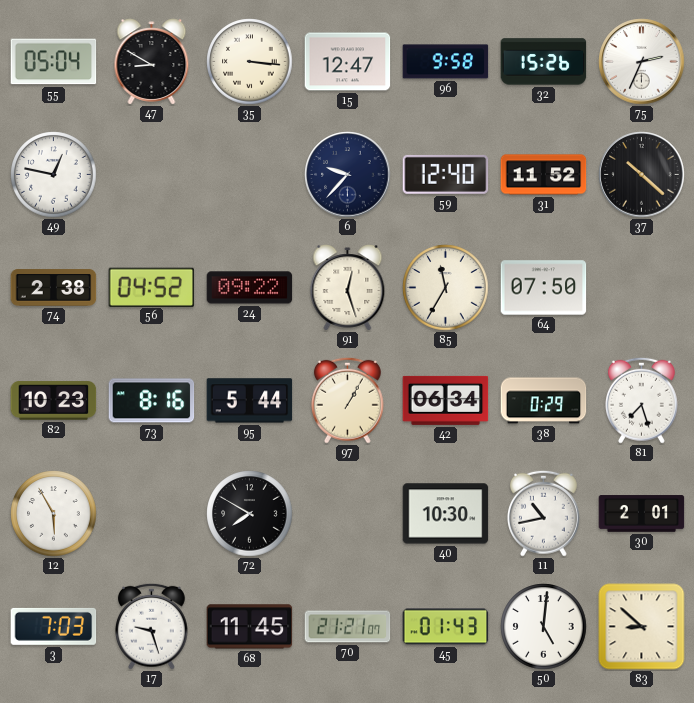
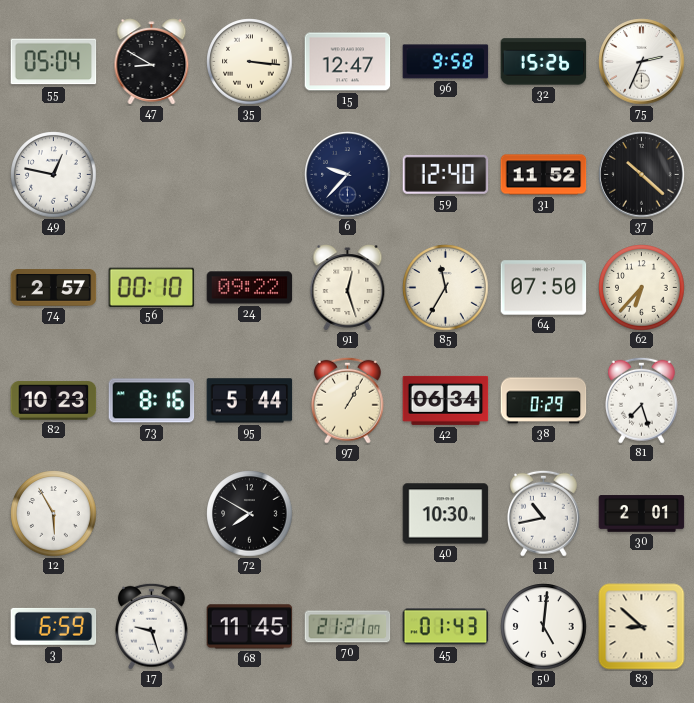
74: 2:38 -> 2:57 (54, 288)
56: 04:52 -> 00:10 (152, 287)
62: none -> 6:37 (642, 288)
3: 7:03 -> 6:59 (54, 626)
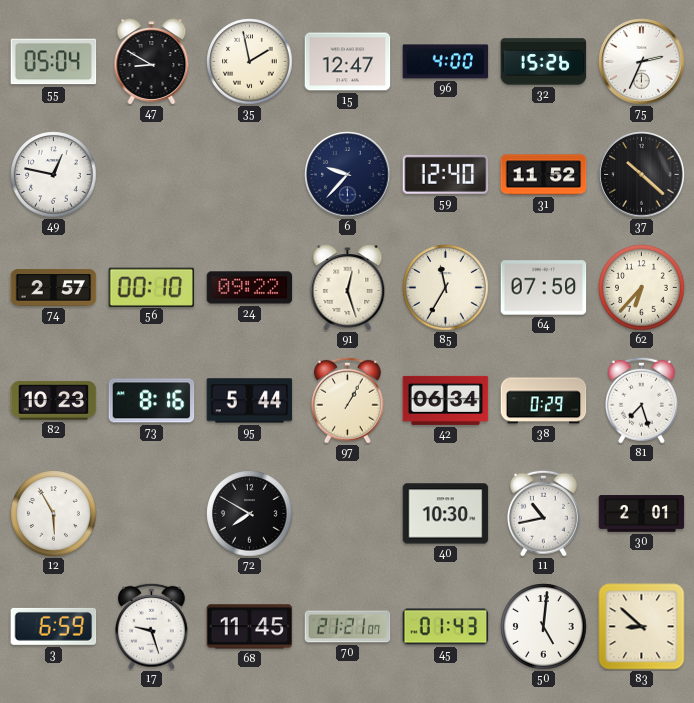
35: 3:16 -> 1:58 (250, 62)
96: 9:58 -> 4:00 (446, 62)
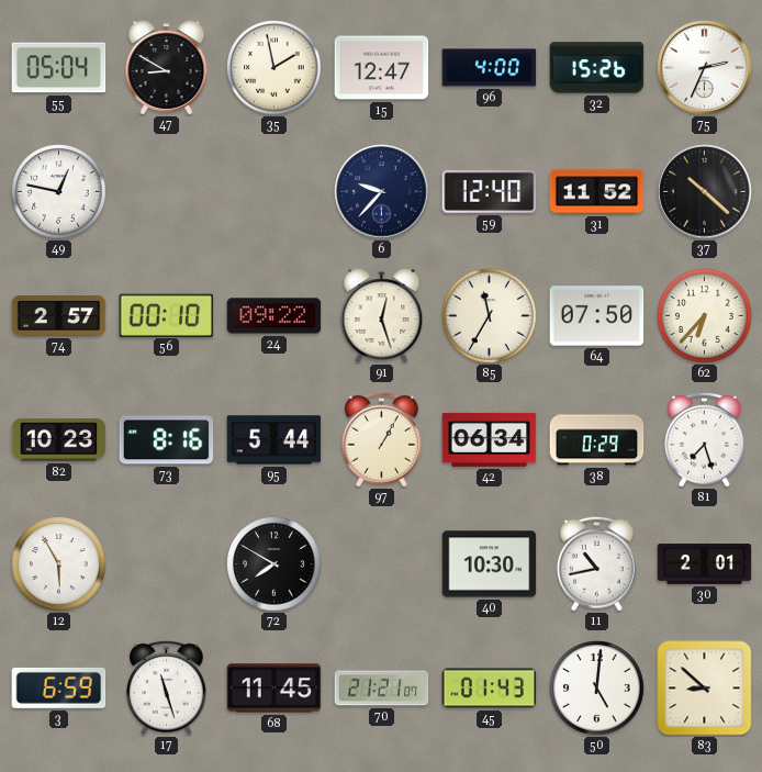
17: 9:27 -> 11:27 (166, 687)
